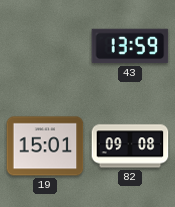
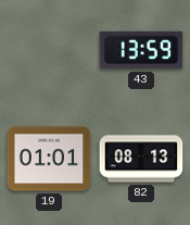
19: 15:01 -> 01:01 (49, 159)
82: 09:08 -> 08:13 (141, 159)
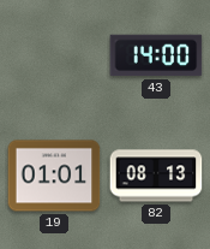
43: 13:59 -> 14:00 (156, 55)
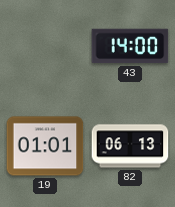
82: 08:13 -> 06:13 (130, 146)
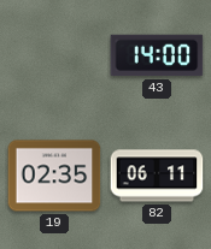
19: 01:01 -> 02:35 (54, 176)
82: 06:13 -> 06:11 (157, 176)
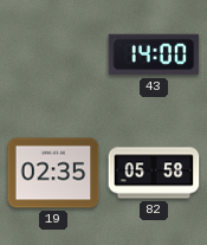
82: 06:11 -> 05:58 (154, 173)
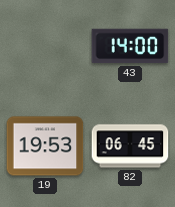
19: 02:35 -> 19:53 (45, 146)
82: 05:58 -> 06:45 (130, 146)
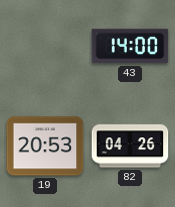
19: 19:53 -> 20:53 (45, 146)
82: 06:45 -> 04:26 (130, 146)
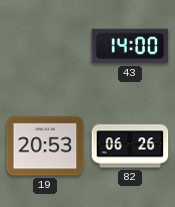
82: 04:26 -> 06:26 (130, 146)
